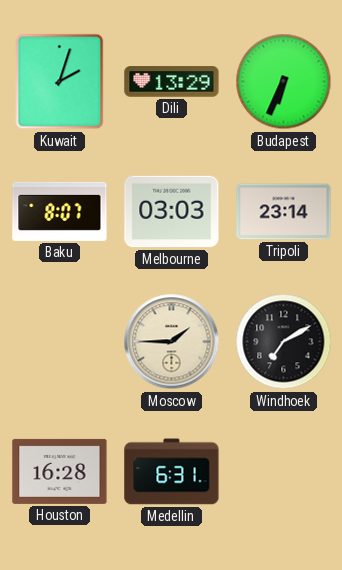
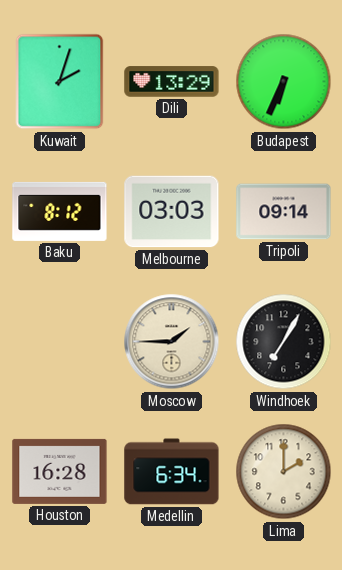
Baku: 8:07 -> 8:12 (60, 211)
Tripoli: 23:14 -> 09:14 (284, 212)
Windhoek: 7:10 -> 7:05 (284, 342)
Medellin: 6:31 -> 6:34 (172, 472)
Lima: none -> 2:00 (284, 472)
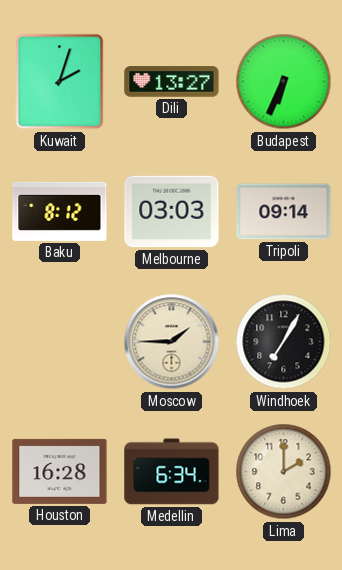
Dili: 13:29 -> 13:27 (172, 82)
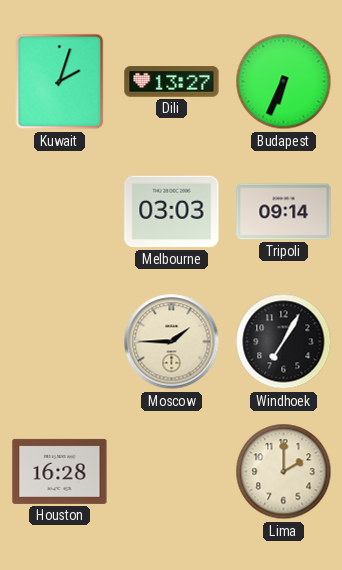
Baku: 8:12 -> none (60, 211)
Medellin: 6:34 -> none (172, 472)
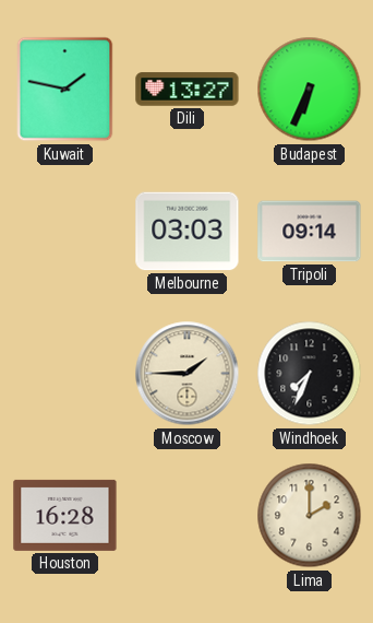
Kuwait: 2:03 -> 1:47 (65, 90)
Windhoek: 7:05 -> 7:34 (310, 374)
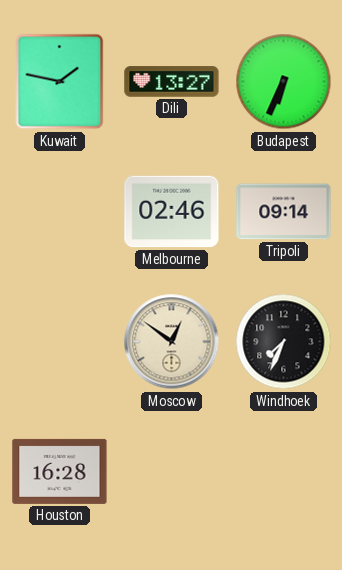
Melbourne: 03:03 -> 02:46 (172, 212)
Moscow: 1:45 -> 12:51 (172, 342)
Lima: 2:00 -> none (310, 516)
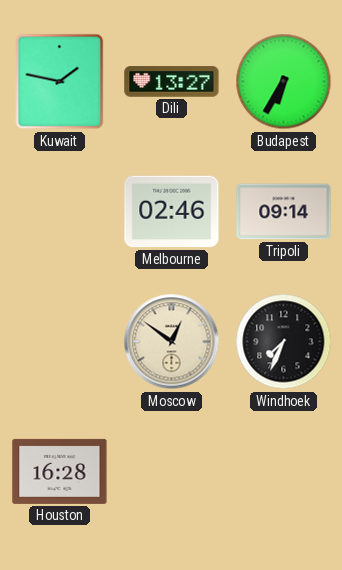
Budapest: 6:34 -> 6:35 (284, 82)
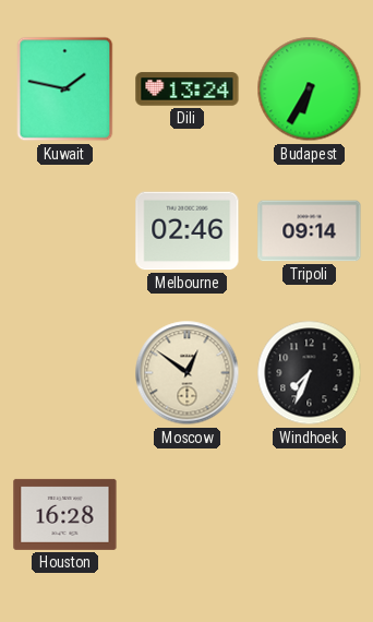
Dili: 13:27 -> 13:24 (188, 89)
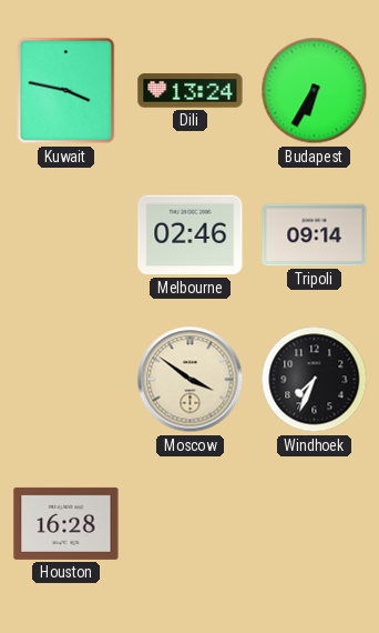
Kuwait: 1:47 -> 3:47 (66, 91)
Moscow: 12:51 -> 3:51 (191, 380)
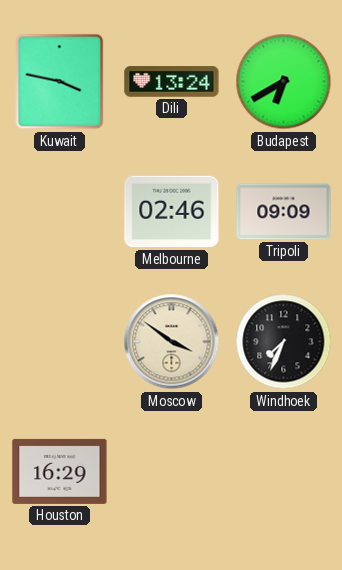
Budapest: 6:35 -> 6:40 (284, 82)
Tripoli: 09:14 -> 09:09 (284, 212)
Houston: 16:28 -> 16:29 (60, 471)
